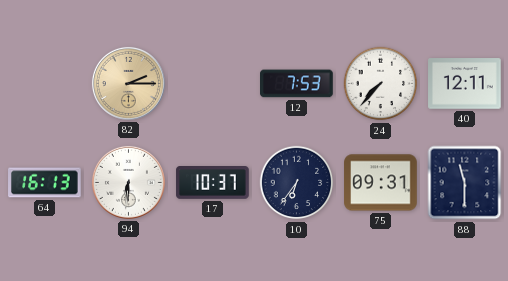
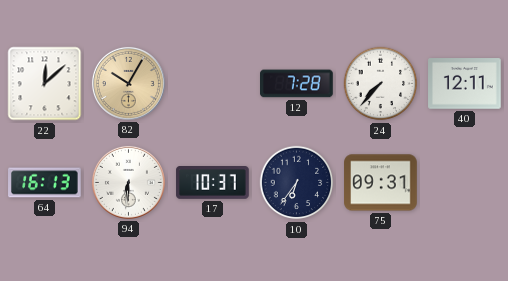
22: none -> 12:08 (45, 84)
82: 2:15 -> 10:05 (128, 83)
12: 7:53 -> 7:28 (297, 84)
88: 11:30 -> none (465, 183)
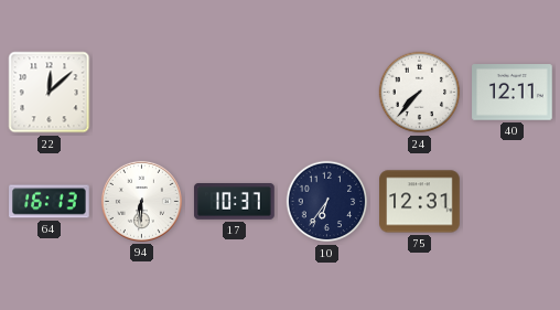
82: 10:05 -> none (128, 83)
12: 7:28 -> none (297, 84)
75: 09:31 -> 12:31 (420, 202)
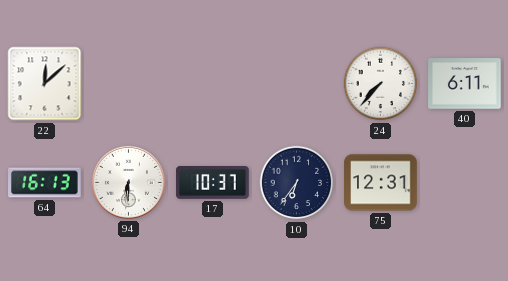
40: 12:11 -> 6:11 (465, 84)
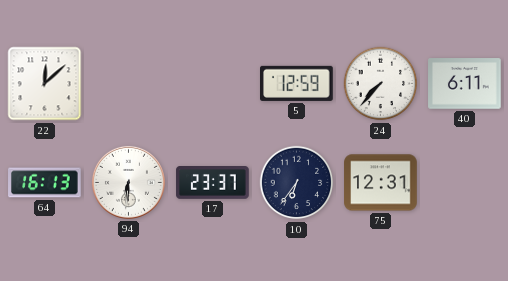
5: none -> 12:59 (297, 83)
17: 10:37 -> 23:37 (213, 183)
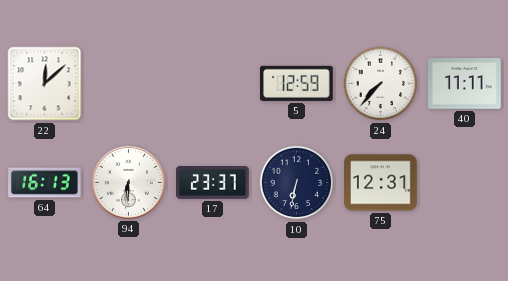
40: 6:11 -> 11:11 (465, 84)
10: 6:36 -> 6:32 (297, 183)
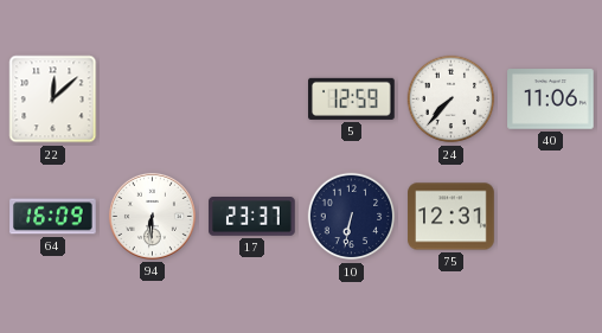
40: 11:11 -> 11:06 (551, 100)
64: 16:13 -> 16:09 (53, 217)
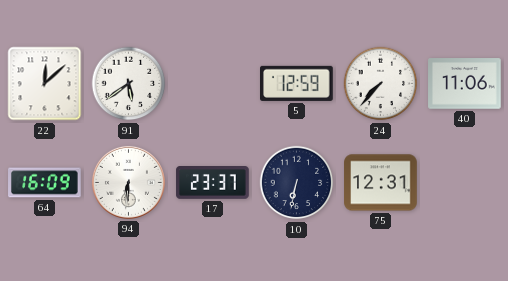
91: none -> 5:39 (129, 84)
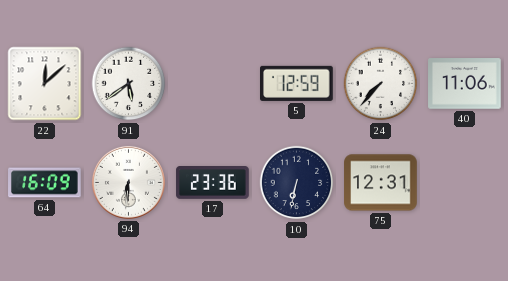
17: 23:37 -> 23:36 (213, 183)
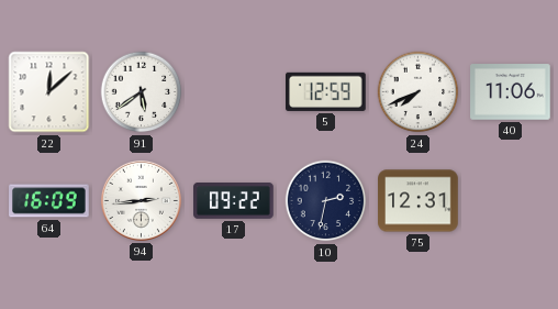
24: 7:37 -> 7:41 (418, 92)
94: 6:31 -> 2:44 (141, 200)
17: 23:36 -> 09:22 (234, 201)
10: 6:32 -> 2:32 (326, 201)
